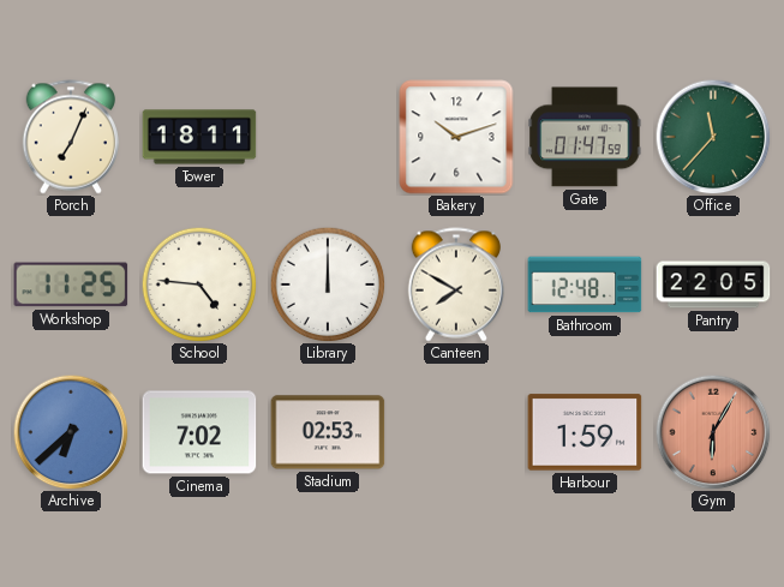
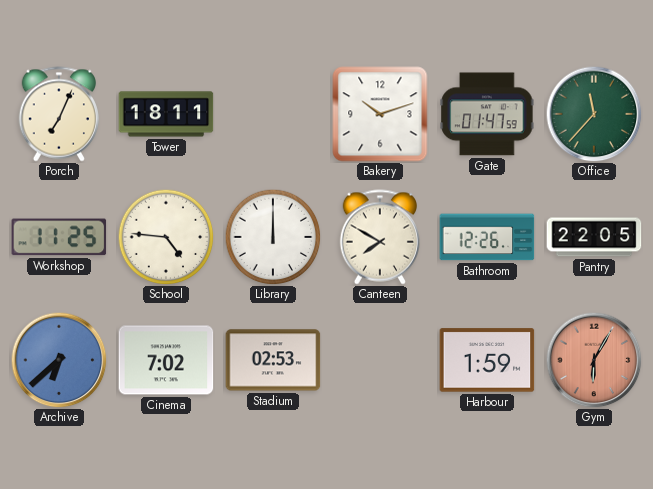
Bathroom: 12:48 -> 12:26 (487, 237)
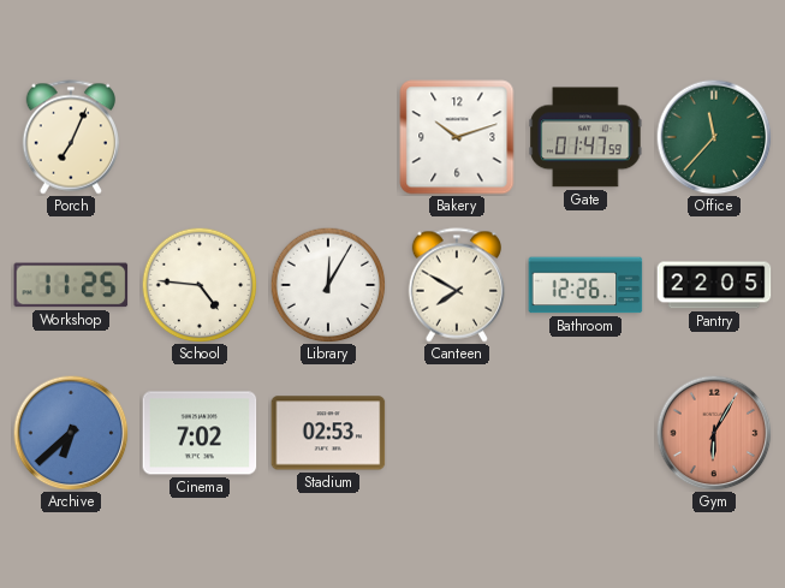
Tower: 18:11 -> none (166, 114)
Library: 12:00 -> 12:05 (328, 285)
Harbour: 1:59 -> none (487, 360)
